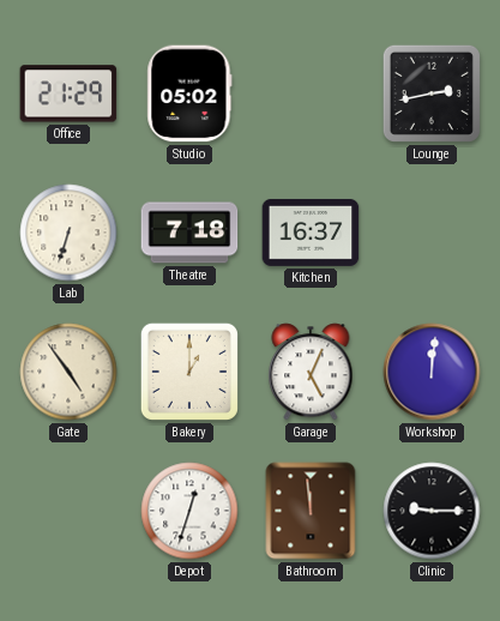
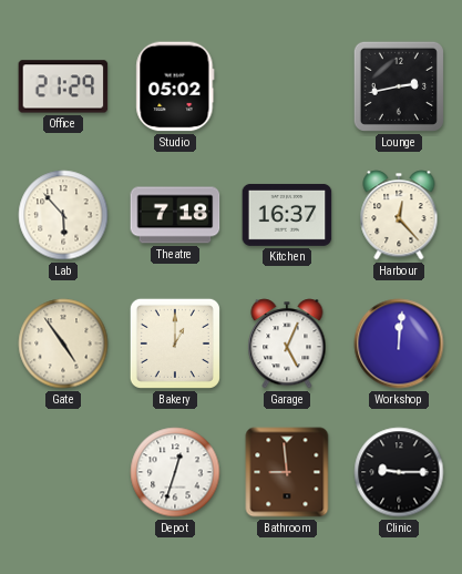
Lab: 6:33 -> 5:53 (63, 215)
Harbour: none -> 12:23 (399, 215)
Bathroom: 11:59 -> 8:59 (287, 472)
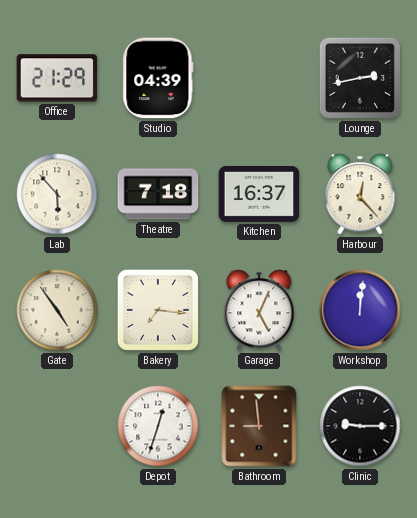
Studio: 05:02 -> 04:39 (158, 78)
Bakery: 1:00 -> 7:16 (158, 310)
